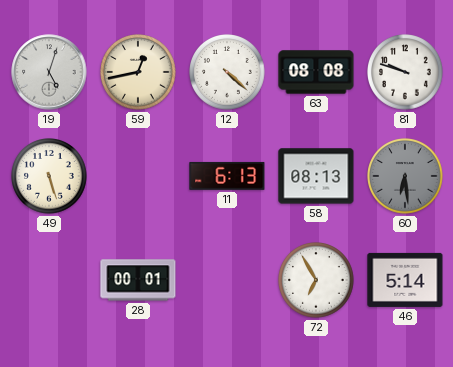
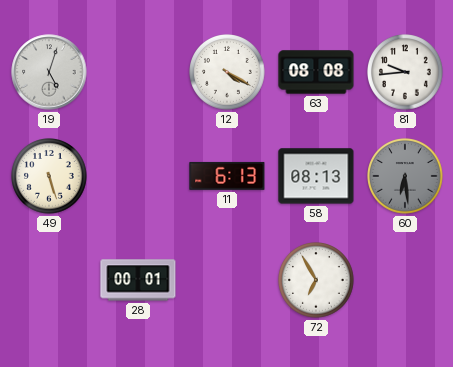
59: 12:43 -> none (139, 73)
12: 4:22 -> 4:20 (228, 73)
81: 9:48 -> 9:44 (406, 73)
46: 5:14 -> none (405, 280)
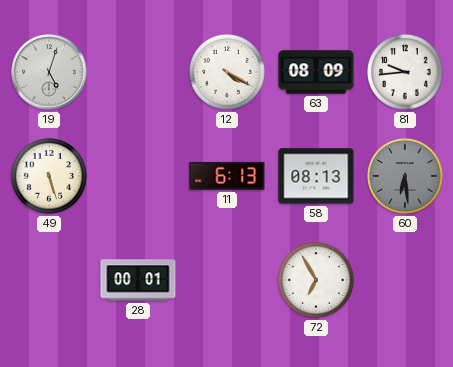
63: 08:08 -> 08:09 (316, 72)
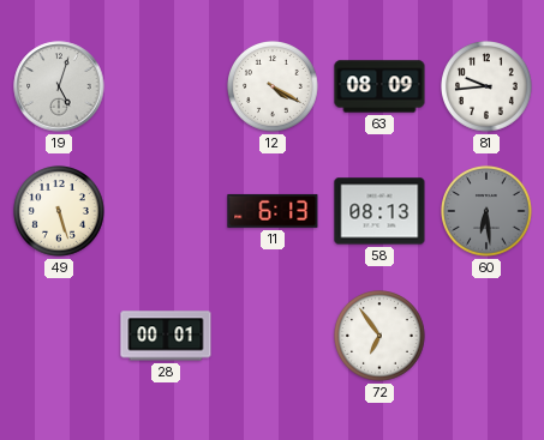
72: 6:55 -> 6:54 (381, 337)
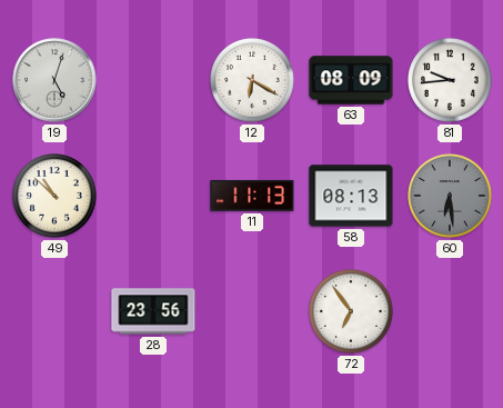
12: 4:20 -> 6:20 (253, 81)
49: 5:27 -> 10:52 (56, 197)
11: 6:13 -> 11:13 (252, 196)
28: 00:01 -> 23:56 (153, 311)
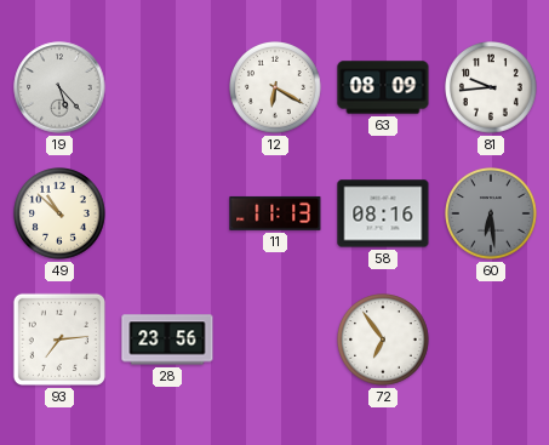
19: 5:03 -> 5:23 (59, 87)
58: 08:13 -> 08:16 (383, 213)
93: none -> 7:14 (59, 340)
